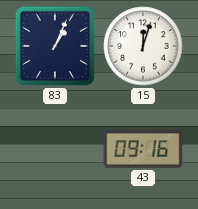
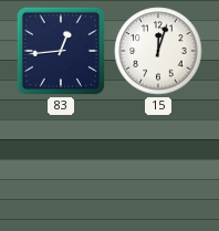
83: 1:04 -> 12:44 (61, 51)
43: 09:16 -> none (143, 149)
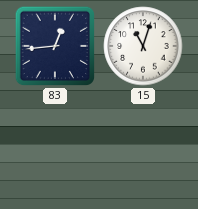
15: 12:03 -> 11:03 (143, 46)
